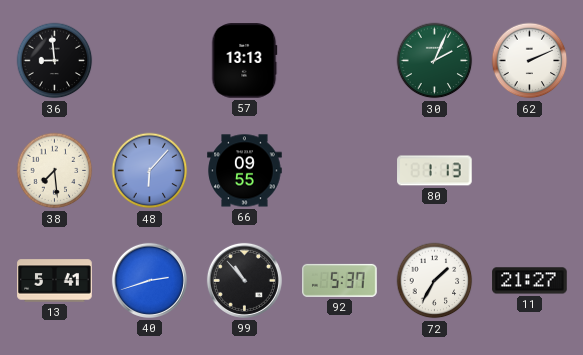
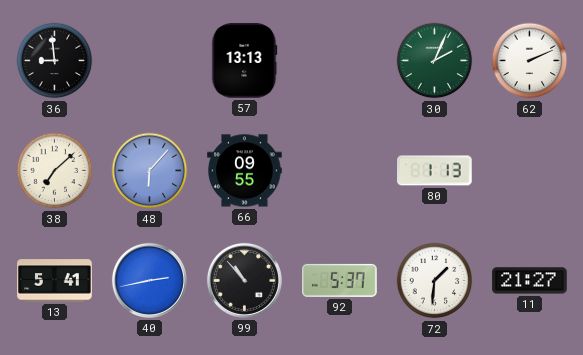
38: 7:29 -> 7:08 (55, 171)
40: 2:42 -> 2:43 (149, 280)
72: 1:35 -> 1:31 (435, 281)
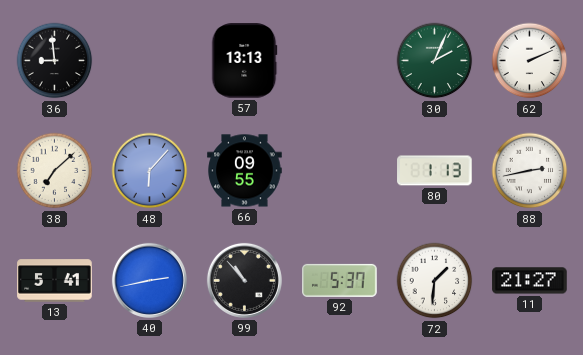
88: none -> 2:43 (530, 171)
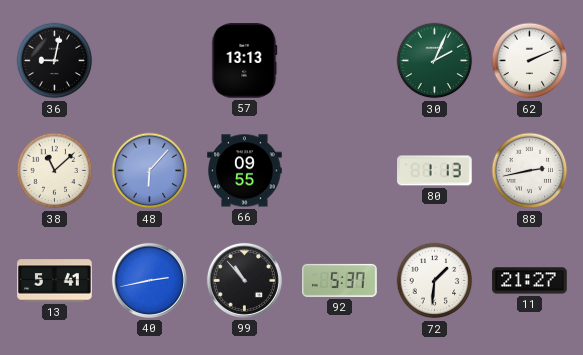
36: 8:59 -> 9:02 (55, 61)
38: 7:08 -> 11:08 (55, 171)
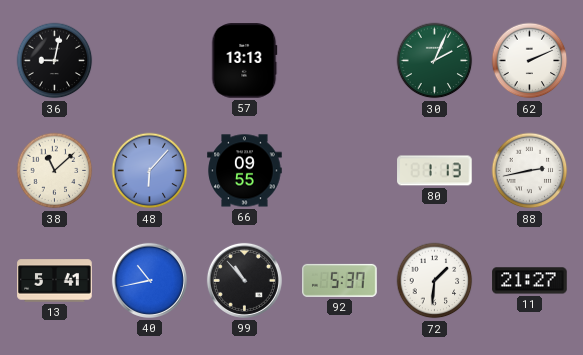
40: 2:43 -> 10:43 (149, 280)
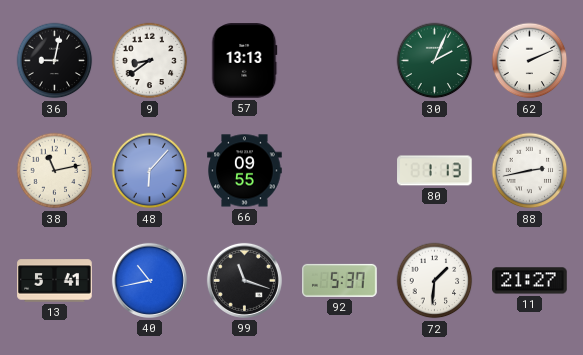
9: none -> 8:39 (150, 61)
38: 11:08 -> 11:13 (55, 171)
99: 10:53 -> 11:18 (244, 280)
